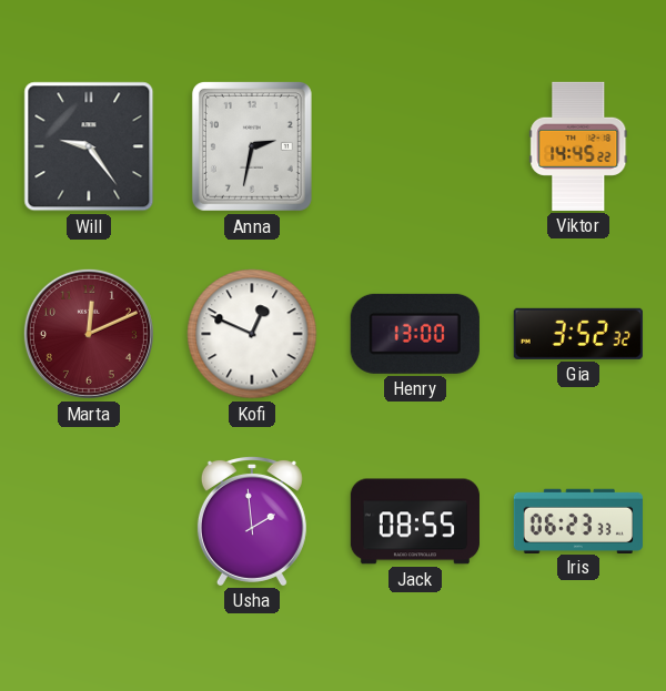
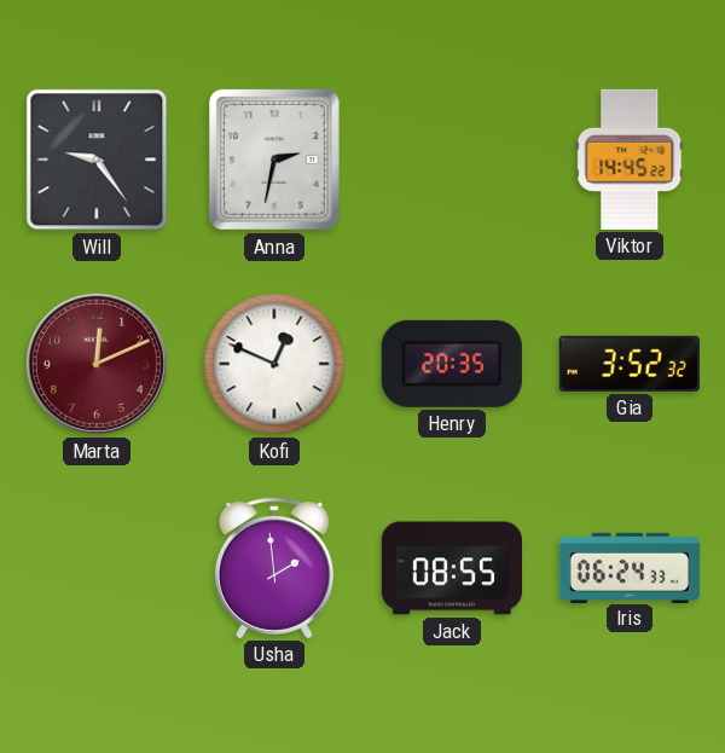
Henry: 13:00 -> 20:35 (452, 364)
Iris: 06:23 -> 06:24 (630, 567)
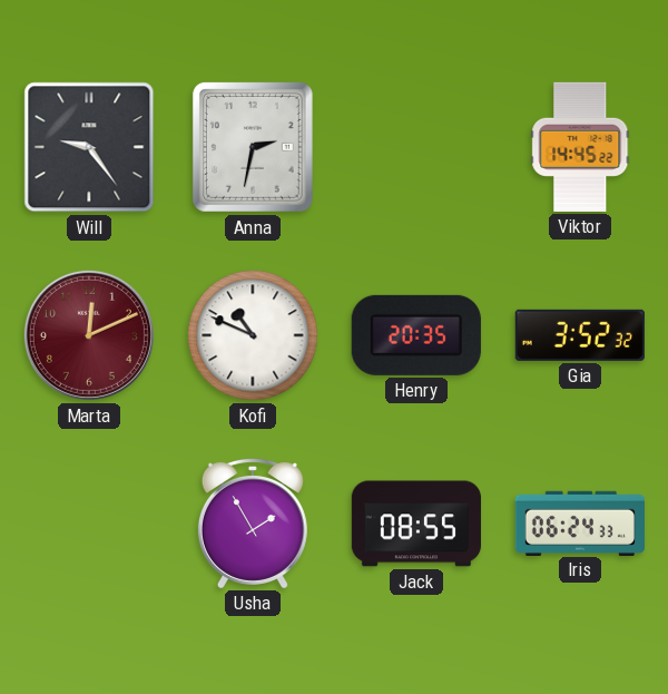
Kofi: 12:49 -> 10:49 (253, 335)
Usha: 1:59 -> 1:55 (253, 522)
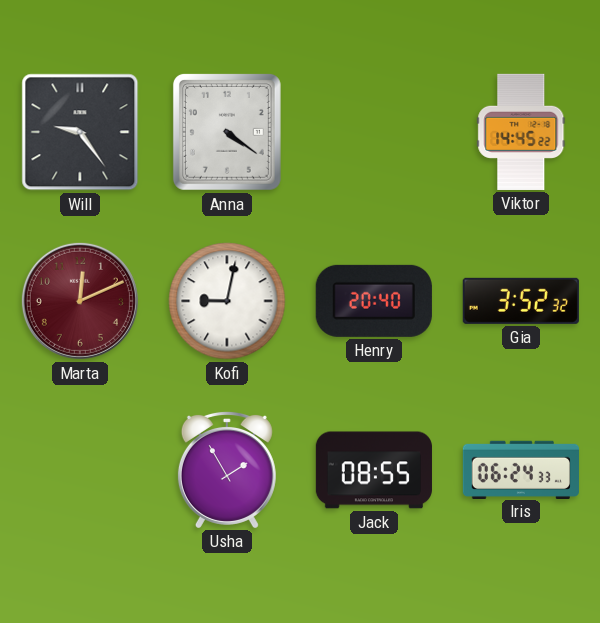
Anna: 2:32 -> 4:21 (227, 132)
Kofi: 10:49 -> 9:02 (227, 301)
Henry: 20:35 -> 20:40 (374, 301)
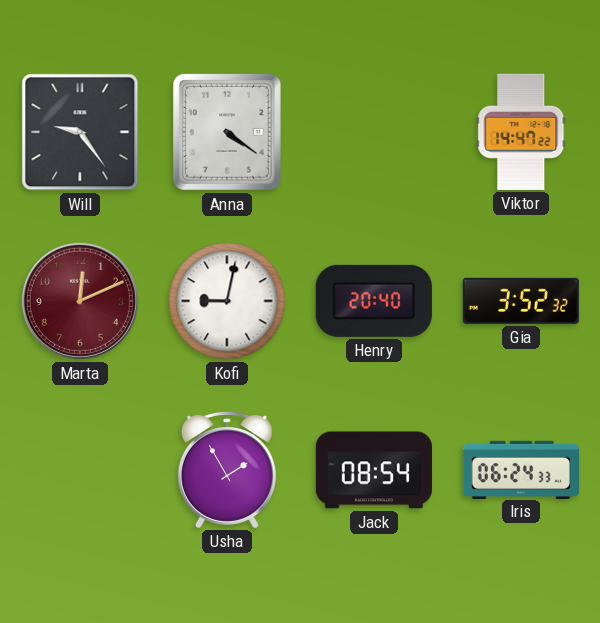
Viktor: 14:45 -> 14:47 (521, 132)
Jack: 08:55 -> 08:54 (374, 470)
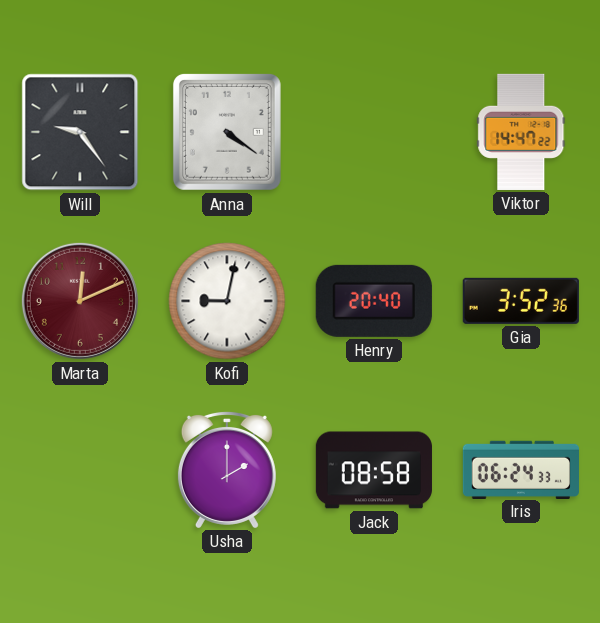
Gia: 3:52:32 -> 3:52:36 (521, 301)
Usha: 1:55 -> 2:00 (227, 469)
Jack: 08:54 -> 08:58 (374, 470)
